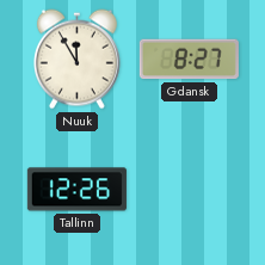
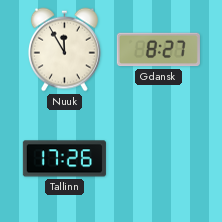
Tallinn: 12:26 -> 17:26 (64, 159)
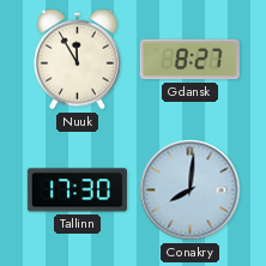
Tallinn: 17:26 -> 17:30 (77, 191)
Conakry: none -> 8:01 (191, 191)
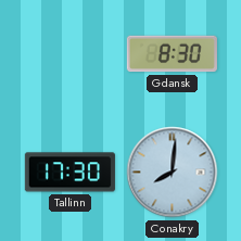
Nuuk: 11:55 -> none (77, 60)
Gdansk: 8:27 -> 8:30 (172, 54)
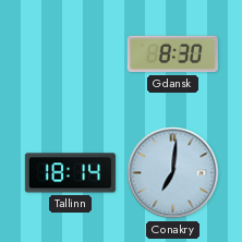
Tallinn: 17:30 -> 18:14 (70, 173)
Conakry: 8:01 -> 7:01 (173, 173)
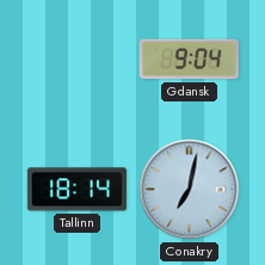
Gdansk: 8:30 -> 9:04 (189, 60)
Conakry: 7:01 -> 7:02 (190, 190)
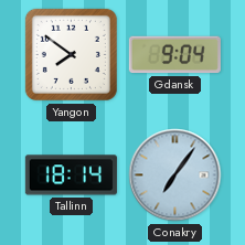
Yangon: none -> 7:51 (71, 54)
Conakry: 7:02 -> 7:06 (175, 175)
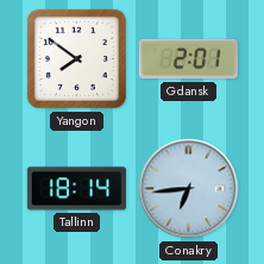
Gdansk: 9:04 -> 2:01 (188, 59)
Conakry: 7:06 -> 6:44 (189, 189)
